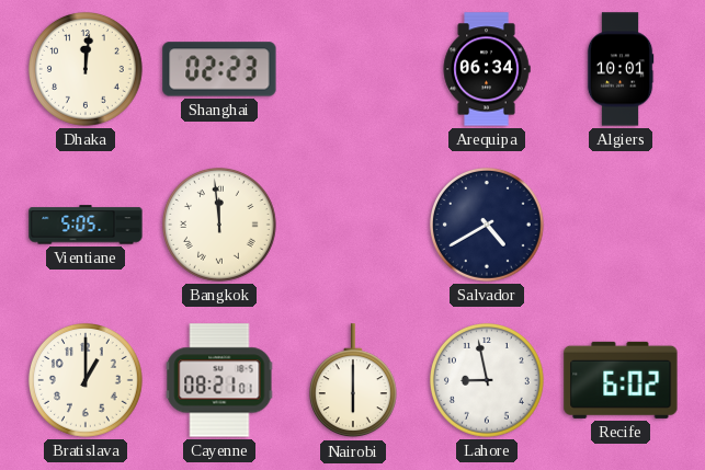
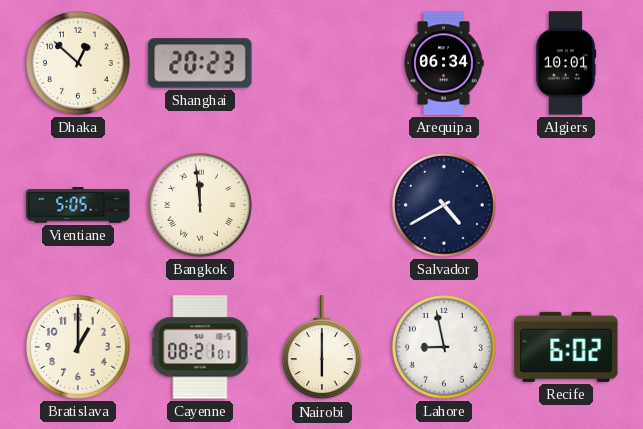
Dhaka: 12:01 -> 12:52 (79, 64)
Shanghai: 02:23 -> 20:23 (200, 63)
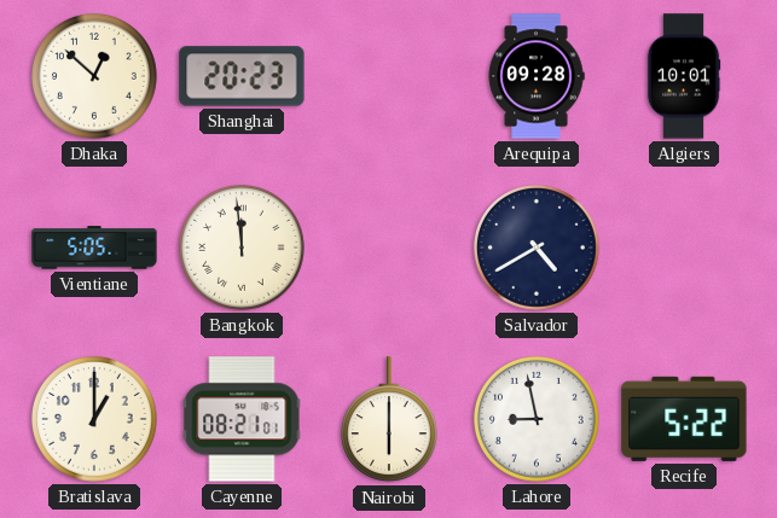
Arequipa: 06:34 -> 09:28 (537, 76)
Recife: 6:02 -> 5:22 (684, 419)
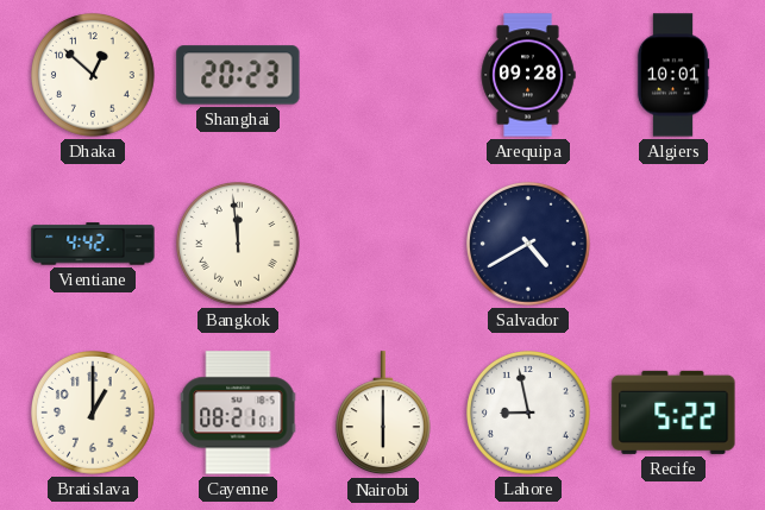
Vientiane: 5:05 -> 4:42 (93, 244)
